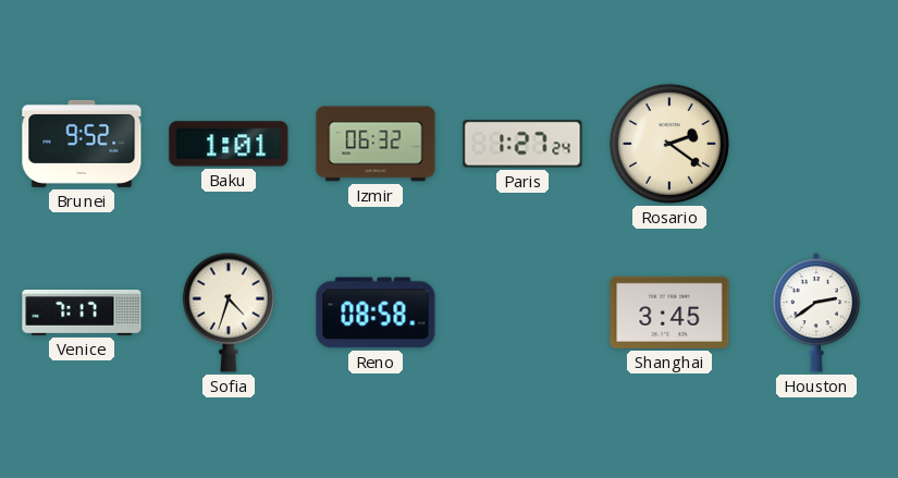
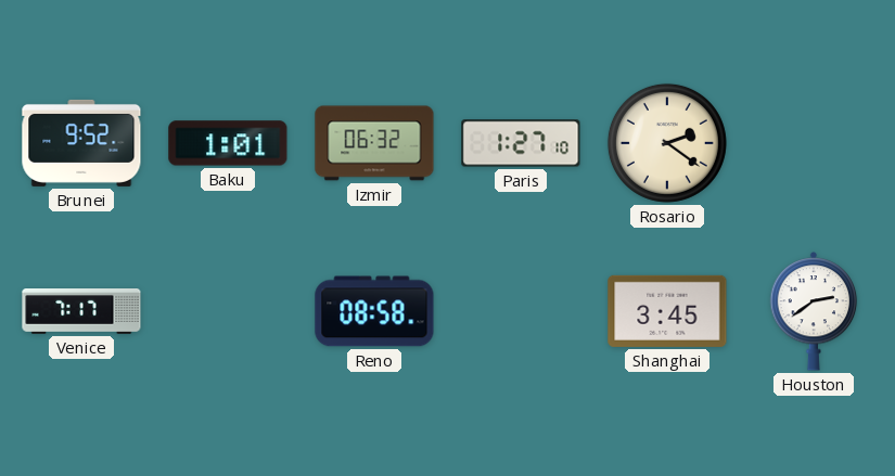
Paris: 1:27:24 -> 1:27:10 (521, 143)
Sofia: 4:33 -> none (229, 312)
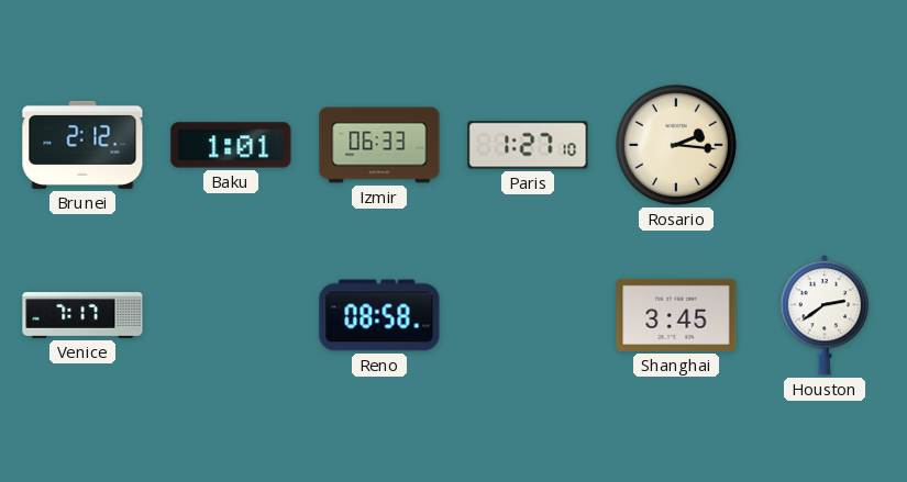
Brunei: 9:52 -> 2:12 (82, 145)
Izmir: 06:32 -> 06:33 (379, 145)
Rosario: 2:21 -> 2:16 (676, 145)
